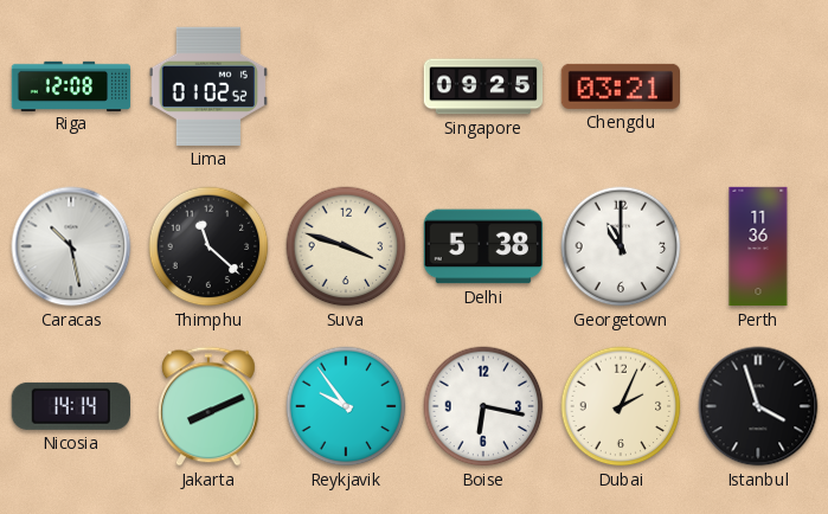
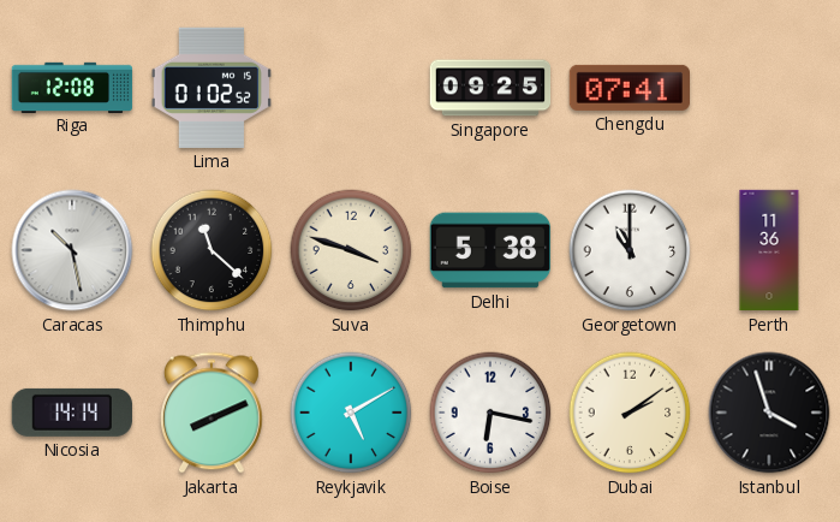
Chengdu: 03:21 -> 07:41 (628, 88)
Reykjavik: 9:54 -> 5:10 (351, 413)
Dubai: 2:04 -> 2:09 (630, 413)
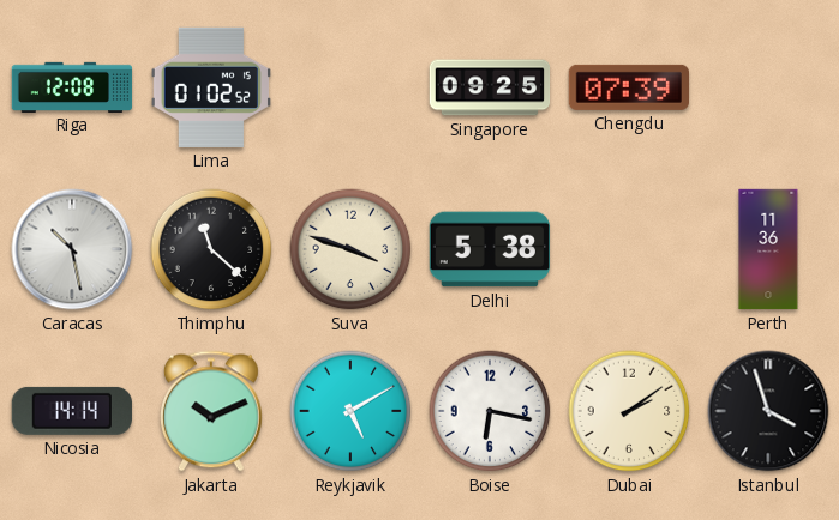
Chengdu: 07:41 -> 07:39 (628, 87)
Georgetown: 11:00 -> none (630, 250)
Jakarta: 8:11 -> 10:11 (212, 411)
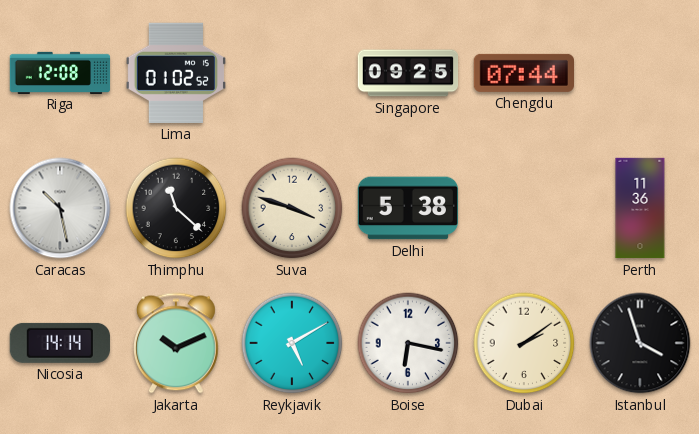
Chengdu: 07:39 -> 07:44 (523, 73)
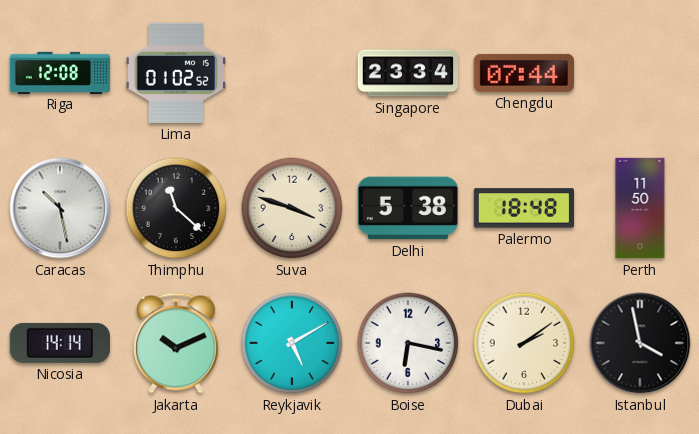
Singapore: 09:25 -> 23:34 (408, 73)
Palermo: none -> 18:48 (523, 208)
Perth: 11:36 -> 11:50 (640, 208)
Istanbul: 3:57 -> 3:58 (640, 343)
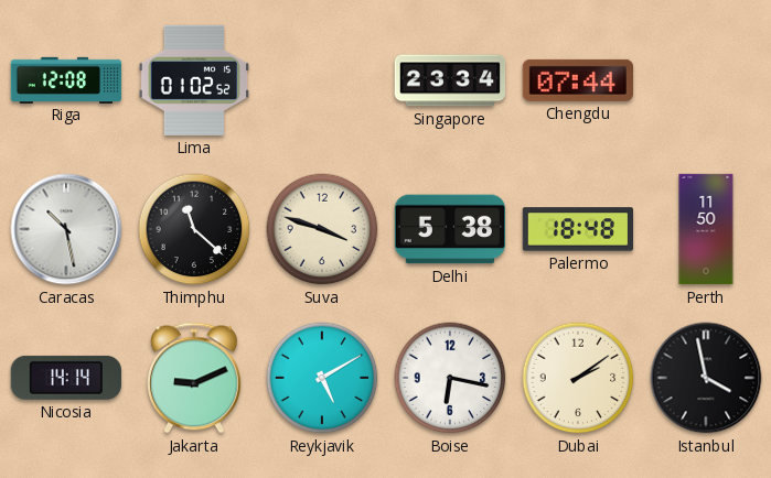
Jakarta: 10:11 -> 9:11 (195, 378)
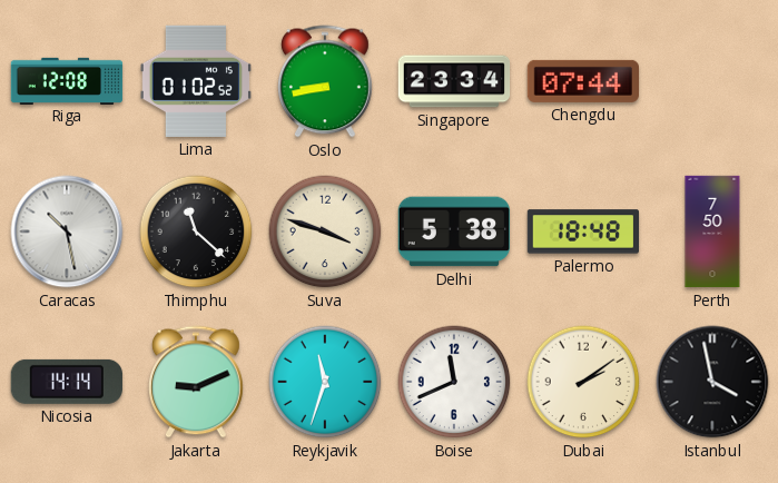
Oslo: none -> 8:43 (326, 81)
Perth: 11:50 -> 7:50 (712, 231)
Reykjavik: 5:10 -> 11:33 (325, 382)
Boise: 6:17 -> 11:41 (454, 382)
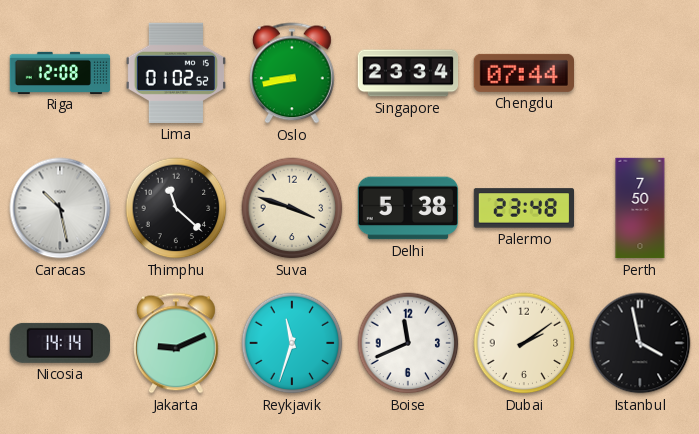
Palermo: 18:48 -> 23:48 (523, 208)
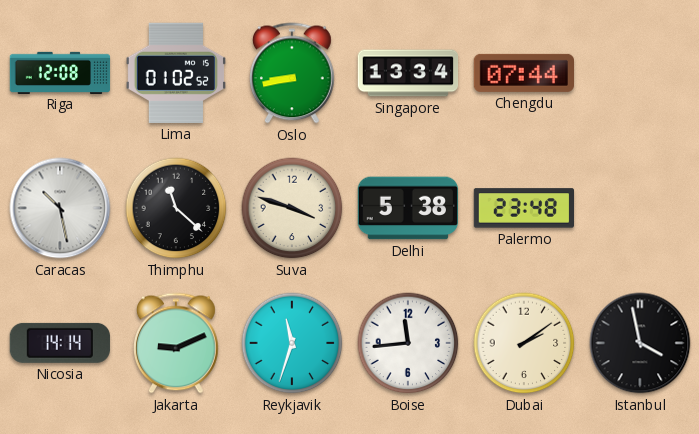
Singapore: 23:34 -> 13:34 (408, 73)
Perth: 7:50 -> none (640, 208)
Boise: 11:41 -> 11:44 (408, 343)
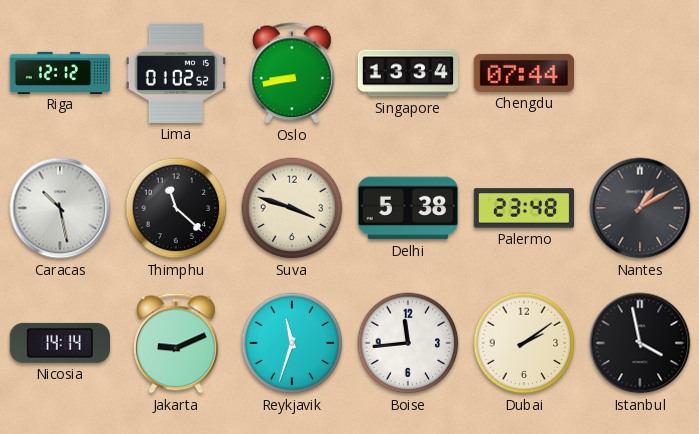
Riga: 12:08 -> 12:12 (60, 72)
Nantes: none -> 1:10 (640, 208)
